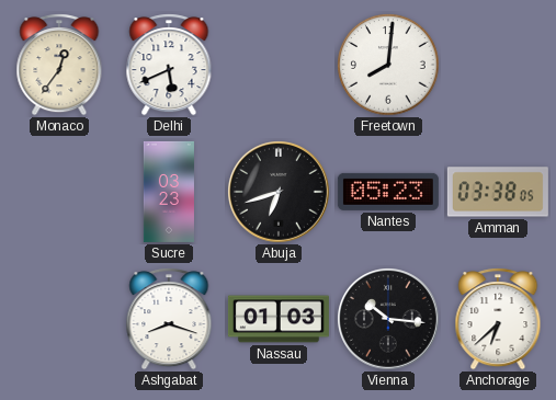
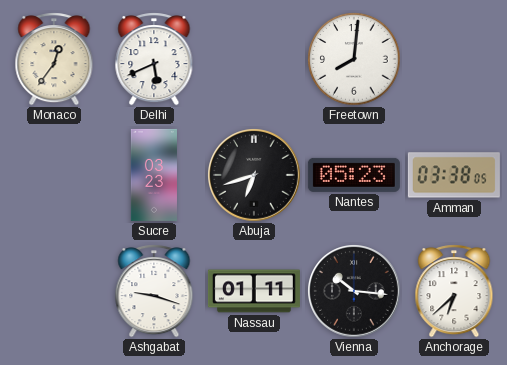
Ashgabat: 8:18 -> 9:18 (154, 291)
Nassau: 01:03 -> 01:11 (254, 291)
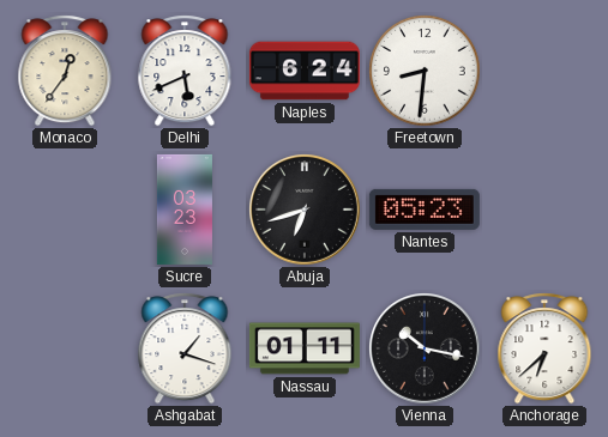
Naples: none -> 6:24 (305, 71)
Freetown: 8:01 -> 8:31 (425, 71)
Amman: 03:38 -> none (454, 175)
Ashgabat: 9:18 -> 1:18 (185, 348)
Vienna: 10:16 -> 10:17 (426, 350)
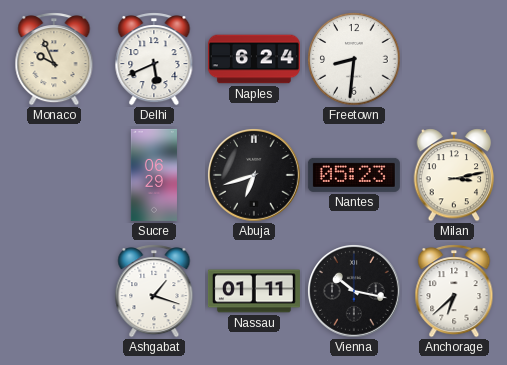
Monaco: 12:36 -> 9:56 (54, 59)
Sucre: 03:23 -> 06:29 (154, 175)
Milan: none -> 3:13 (454, 175)
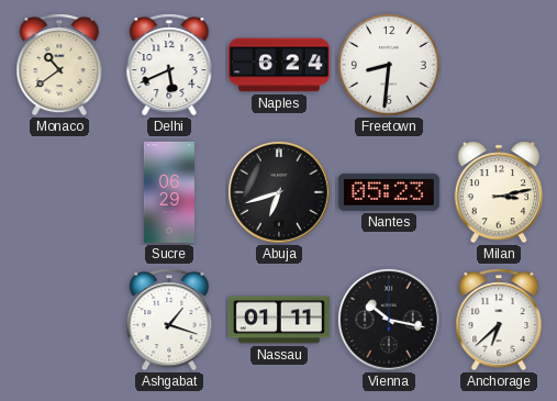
Monaco: 9:56 -> 10:39 (59, 65)
